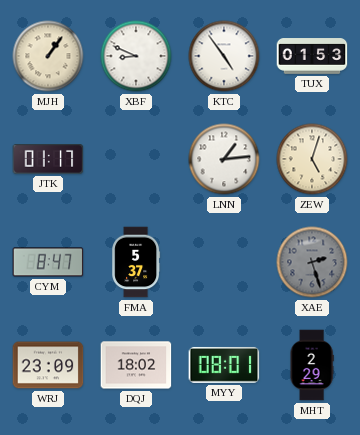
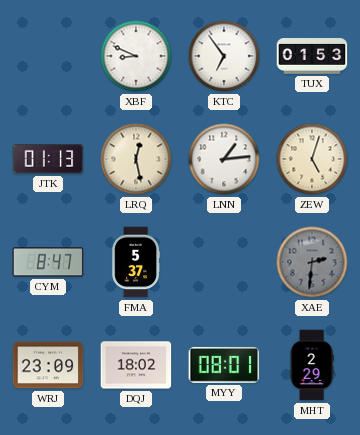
MJH: 1:06 -> none (48, 56)
KTC: 4:54 -> 6:54 (224, 56)
JTK: 01:17 -> 01:13 (48, 159)
LRQ: none -> 12:28 (136, 159)
XAE: 2:27 -> 2:31 (312, 262)
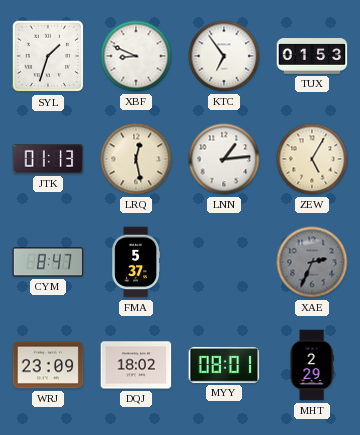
SYL: none -> 1:33 (48, 56)
ZEW: 5:03 -> 5:05 (312, 159)
XAE: 2:31 -> 2:34 (312, 262)
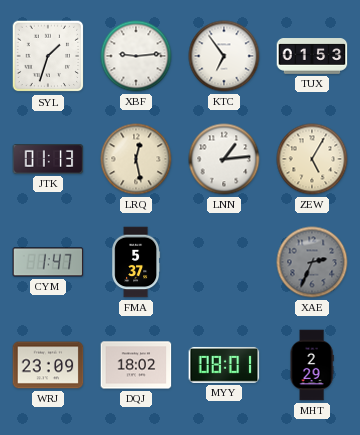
XBF: 8:49 -> 9:14 (136, 56)
CYM: 8:47 -> 1:47 (48, 262)
